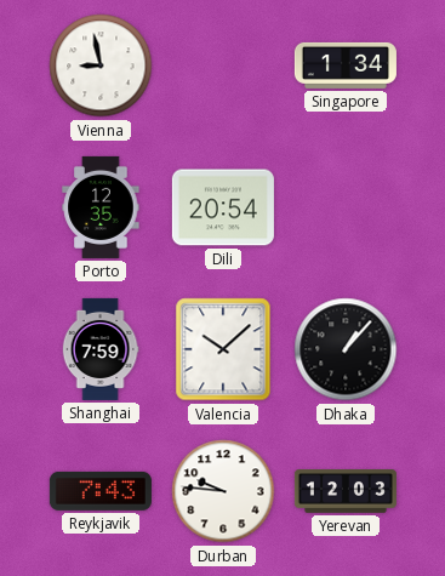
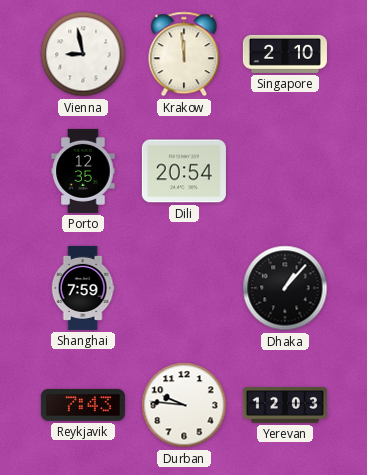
Krakow: none -> 11:59 (184, 54)
Singapore: 1:34 -> 2:10 (285, 54)
Valencia: 10:08 -> none (223, 349)
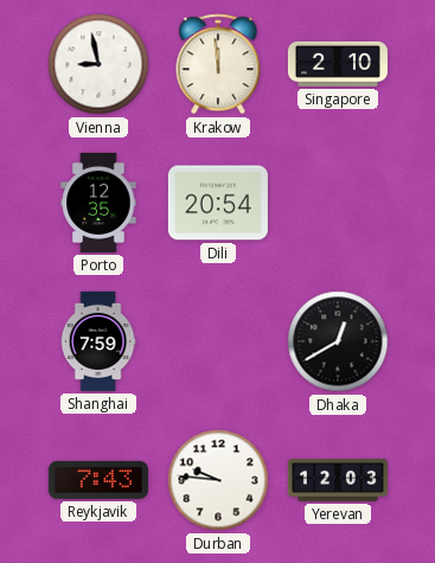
Dhaka: 1:07 -> 12:40 (338, 341)
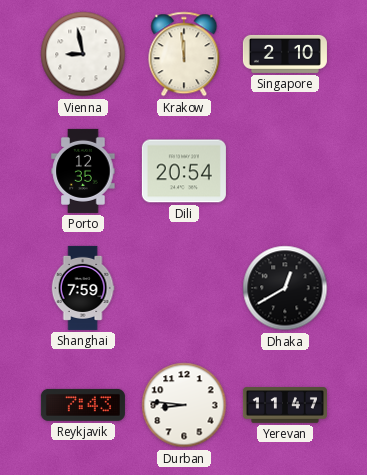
Durban: 9:46 -> 8:46 (184, 405)
Yerevan: 12:03 -> 11:47 (285, 405)
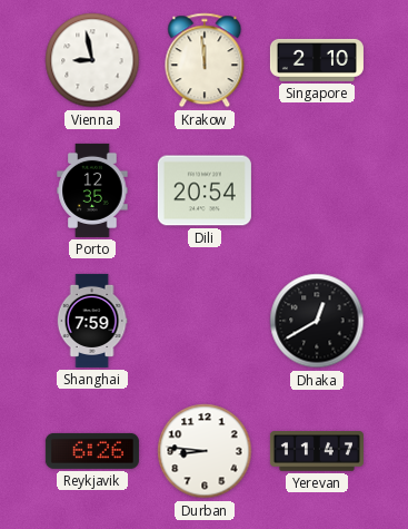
Reykjavik: 7:43 -> 6:26 (92, 451)
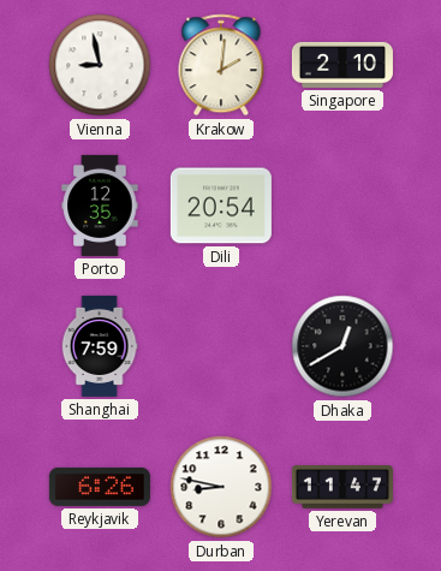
Krakow: 11:59 -> 2:01 (221, 65)
Durban: 8:46 -> 8:47 (221, 487)
